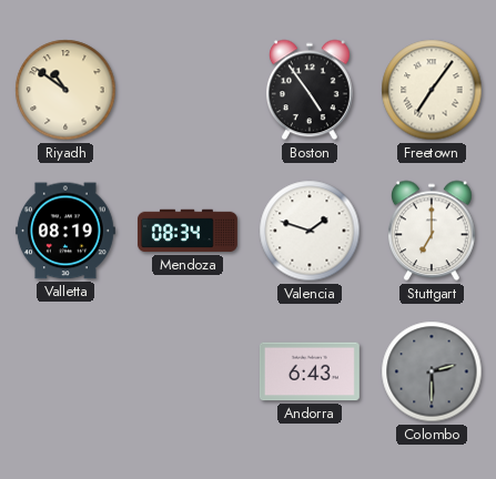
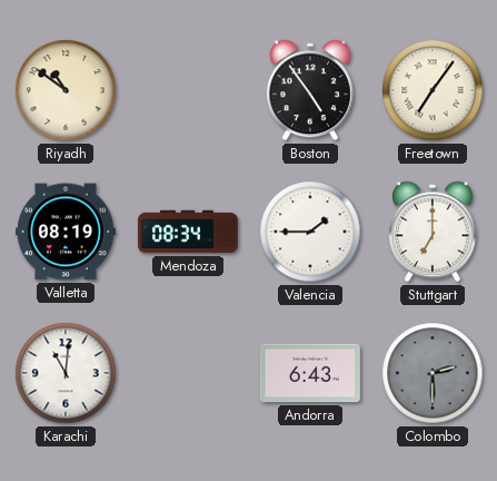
Valencia: 1:48 -> 1:45 (310, 232)
Karachi: none -> 11:01 (66, 373)
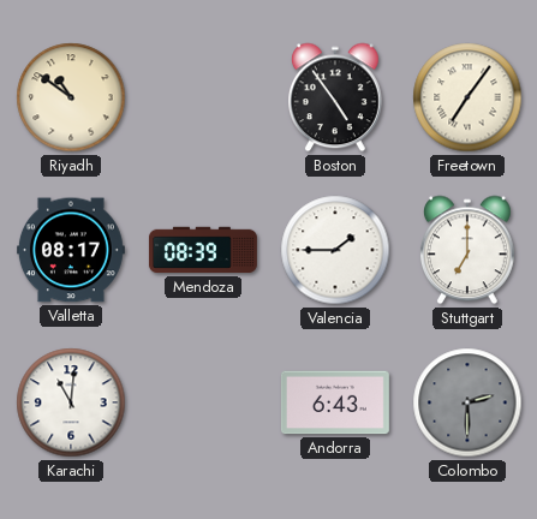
Valletta: 08:19 -> 08:17 (71, 250)
Mendoza: 08:34 -> 08:39 (203, 250)
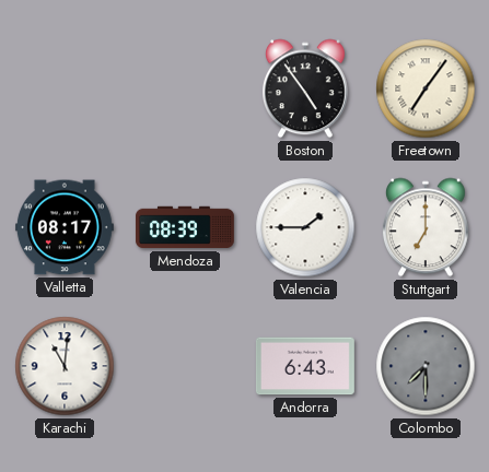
Riyadh: 10:51 -> none (71, 97)
Colombo: 2:30 -> 7:30 (426, 366)
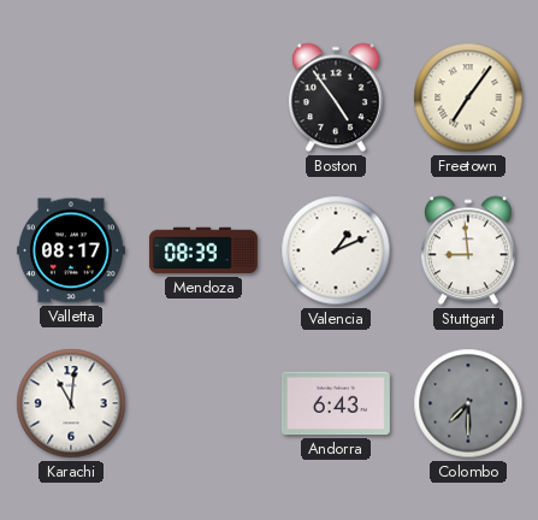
Valencia: 1:45 -> 1:11 (336, 250)
Stuttgart: 7:00 -> 8:59 (468, 250)
